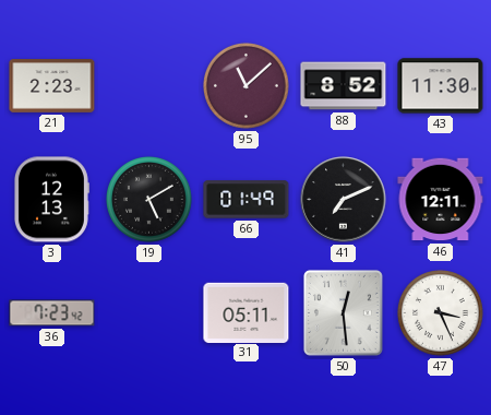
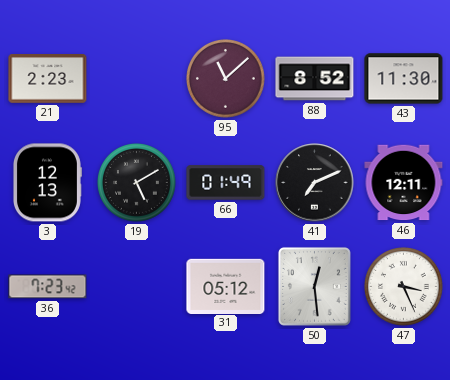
31: 05:11 -> 05:12 (226, 286)
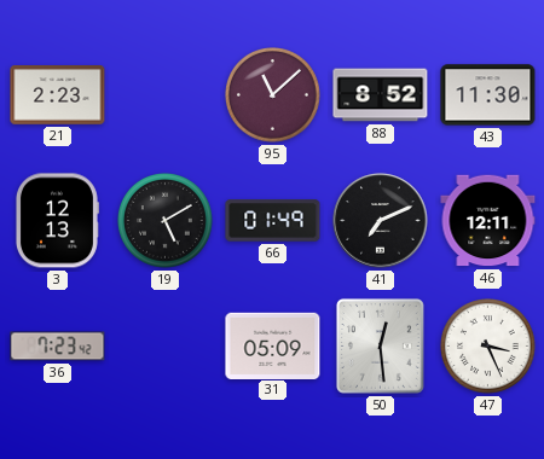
31: 05:12 -> 05:09 (273, 345)
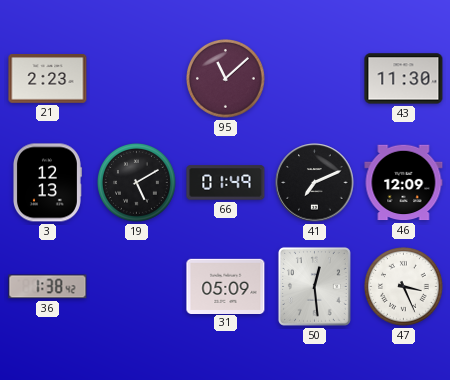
88: 8:52 -> none (381, 95)
46: 12:11 -> 12:09 (404, 183)
36: 7:23 -> 1:38 (48, 287)
